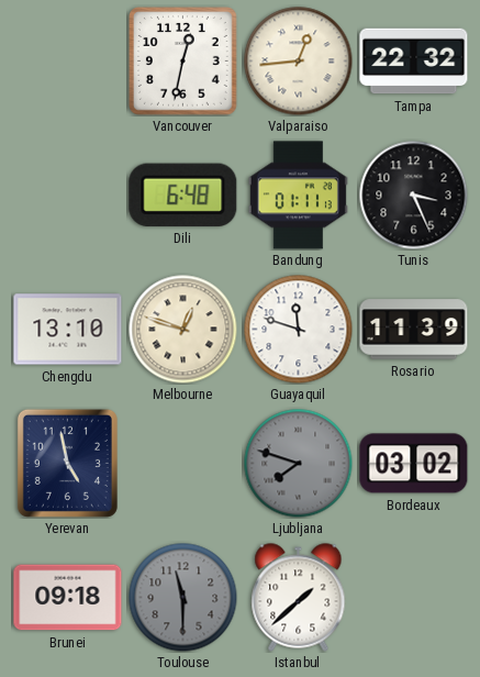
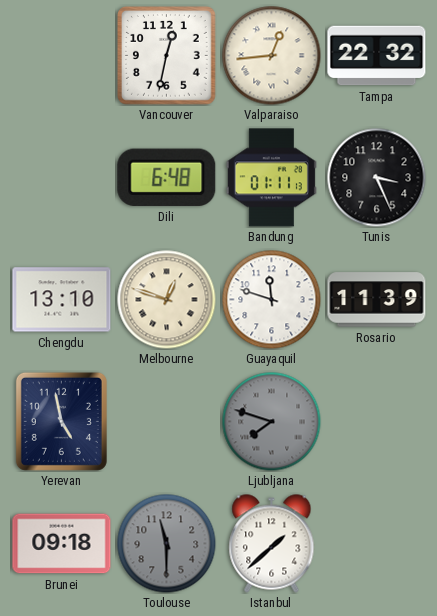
Bordeaux: 03:02 -> none (414, 464)
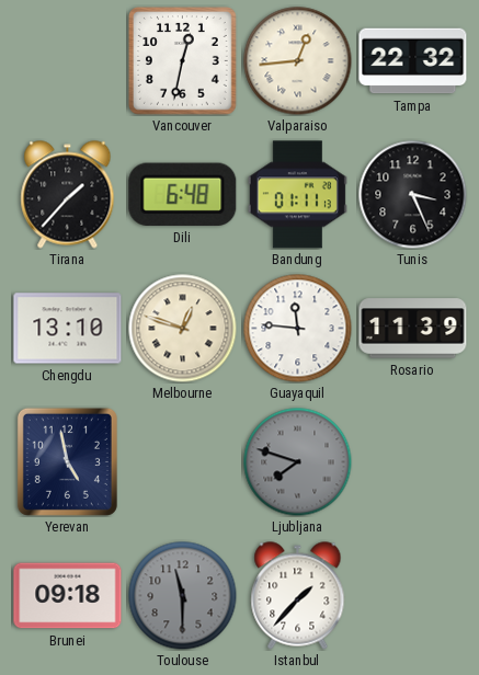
Tirana: none -> 1:37 (68, 195)
Guayaquil: 11:48 -> 11:46 (298, 329)
Istanbul: 1:38 -> 1:37 (298, 596)
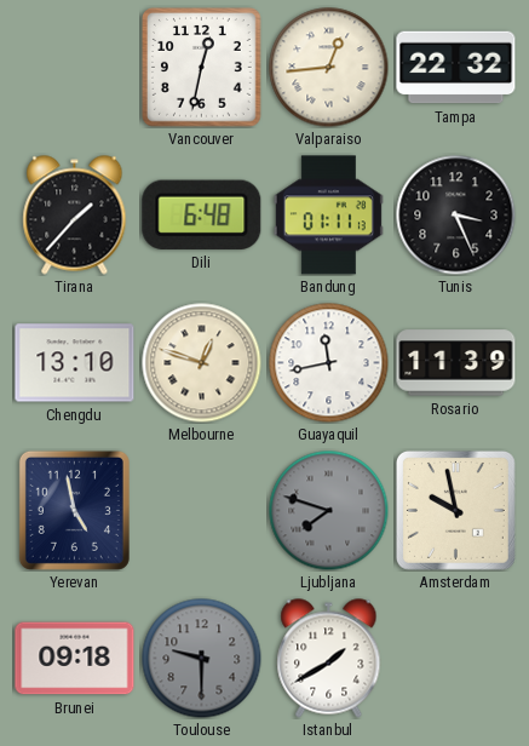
Guayaquil: 11:46 -> 11:43 (329, 363)
Amsterdam: none -> 9:58 (455, 510)
Toulouse: 11:30 -> 9:30 (202, 659)
Istanbul: 1:37 -> 1:40 (329, 659)
